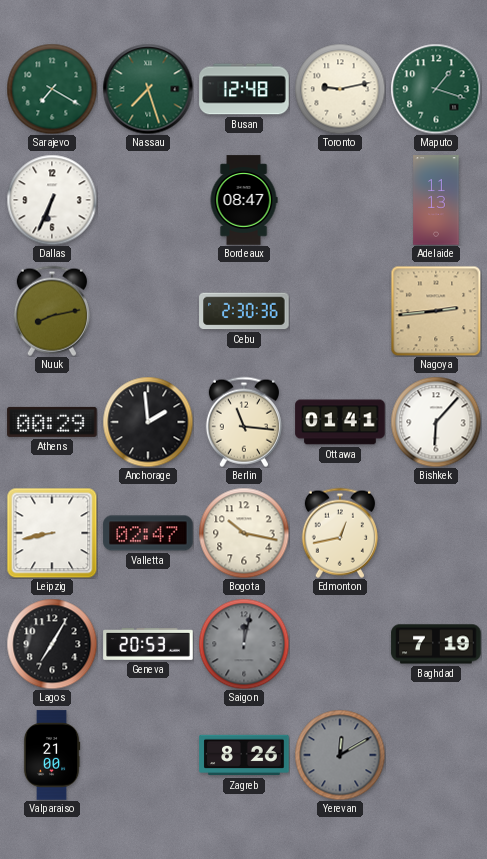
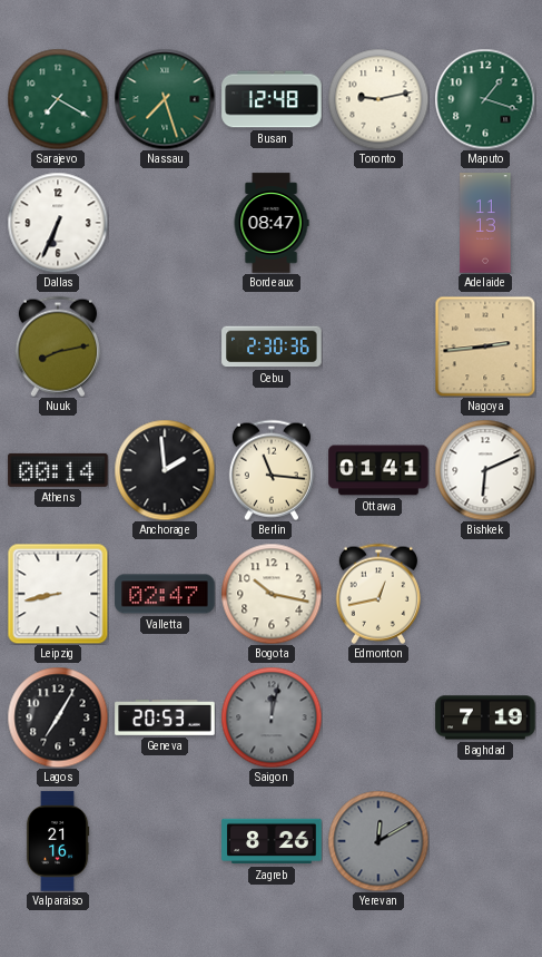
Athens: 00:29 -> 00:14 (58, 470)
Bishkek: 6:07 -> 6:11 (485, 470)
Valparaiso: 21:00 -> 21:16 (58, 841)
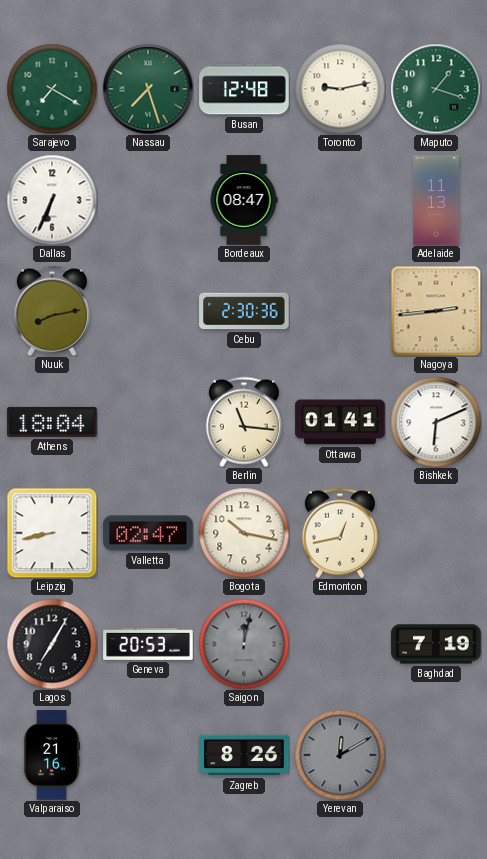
Athens: 00:14 -> 18:04 (52, 422)
Anchorage: 1:59 -> none (165, 470)
